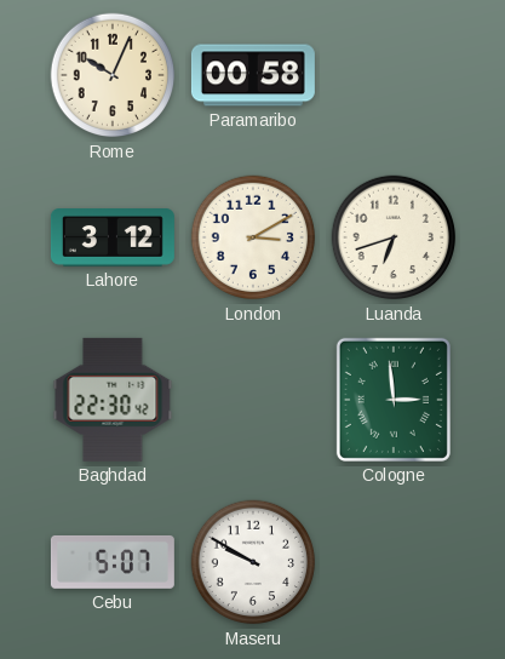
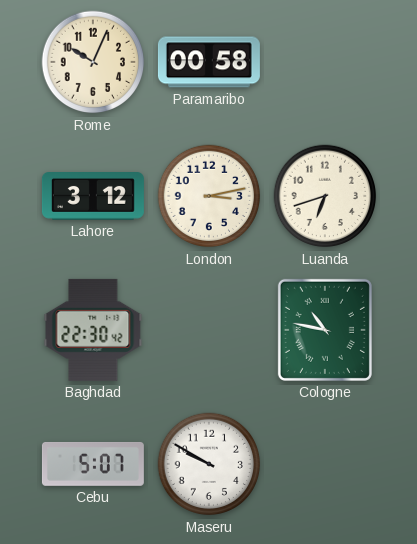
London: 3:10 -> 3:13 (209, 196)
Cologne: 2:59 -> 10:47 (325, 330)
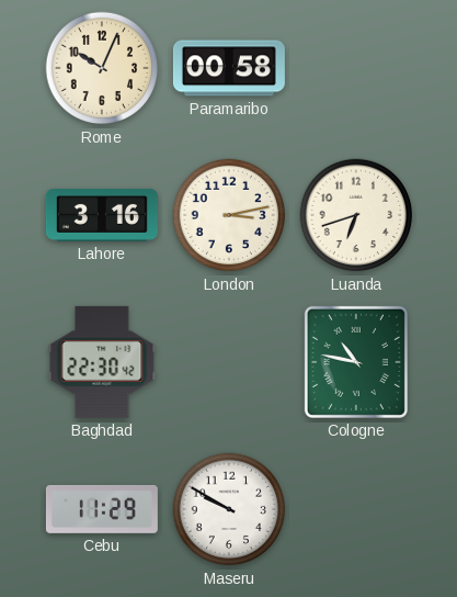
Lahore: 3:12 -> 3:16 (102, 216)
Cebu: 5:07 -> 11:29 (102, 509)
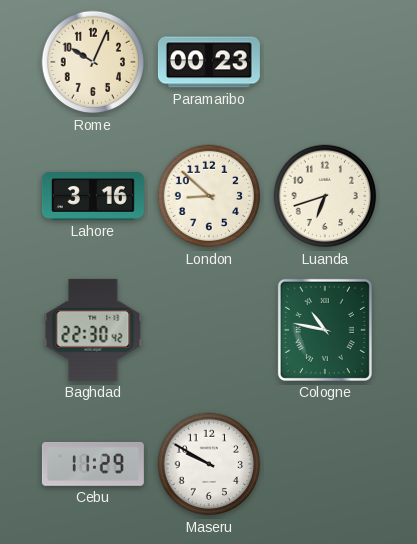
Paramaribo: 00:58 -> 00:23 (209, 62)
London: 3:13 -> 8:52 (209, 196)
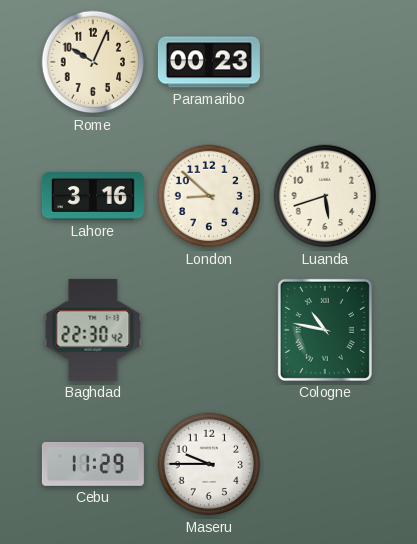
Luanda: 6:42 -> 5:42 (325, 196)
Maseru: 9:50 -> 9:45 (209, 464)
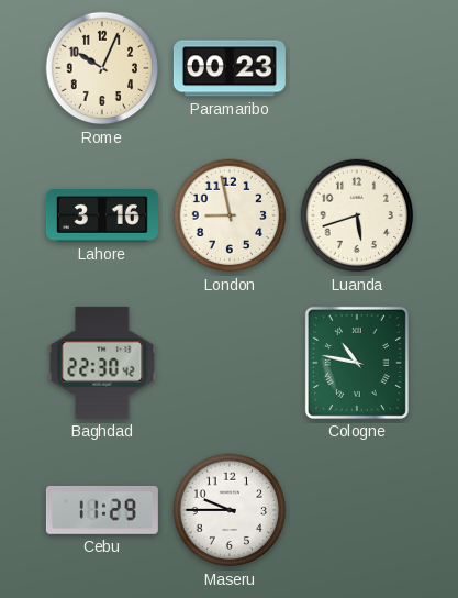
London: 8:52 -> 8:58 (230, 215)
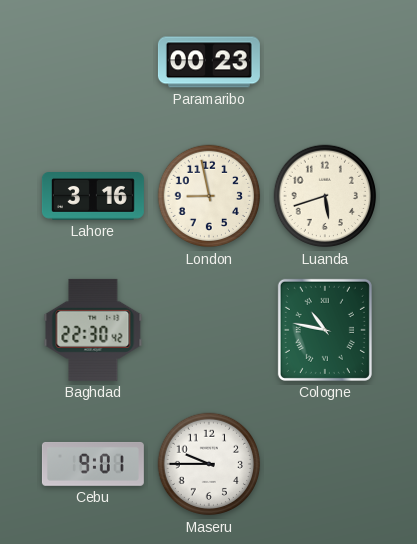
Rome: 10:04 -> none (102, 68)
Cebu: 11:29 -> 9:01 (93, 464)
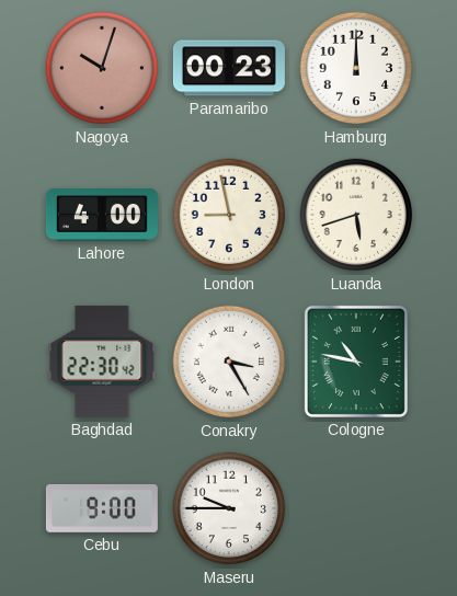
Nagoya: none -> 10:03 (102, 68)
Hamburg: none -> 12:00 (356, 68)
Lahore: 3:16 -> 4:00 (102, 216)
Conakry: none -> 3:25 (229, 362)
Cebu: 9:01 -> 9:00 (102, 508)
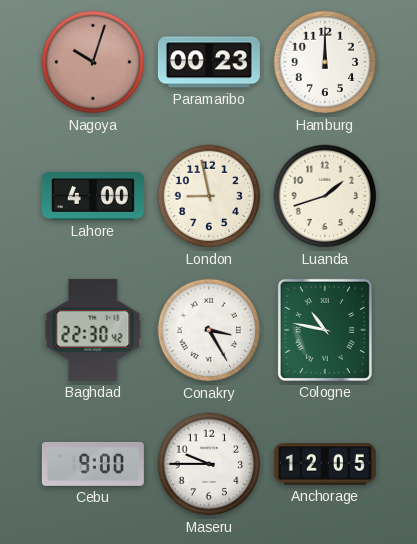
Luanda: 5:42 -> 1:42 (325, 196)
Anchorage: none -> 12:05 (325, 464)
